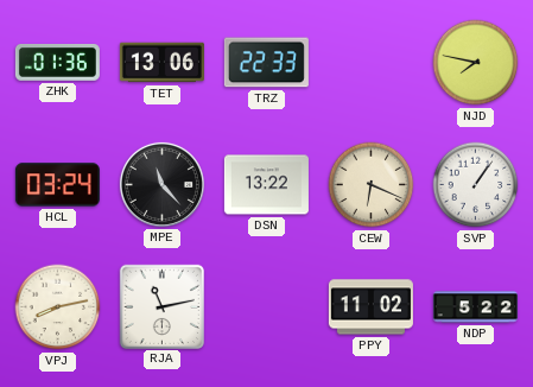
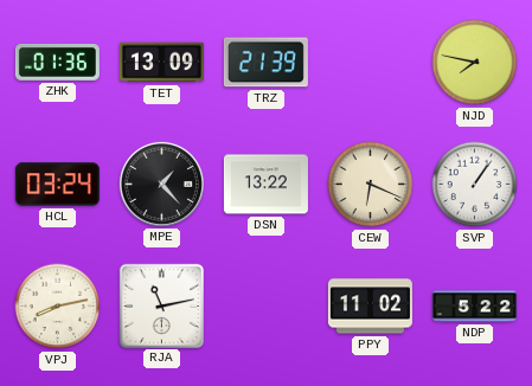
TET: 13:06 -> 13:09 (161, 63)
TRZ: 22:33 -> 21:39 (265, 63)
MPE: 11:23 -> 1:23 (161, 184)
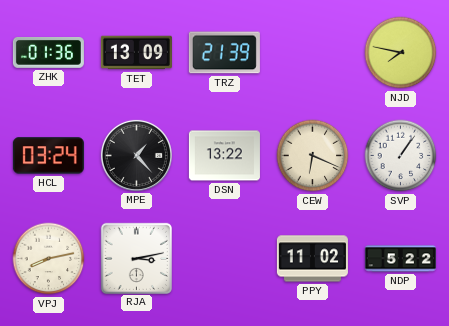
RJA: 11:13 -> 3:13 (136, 258)
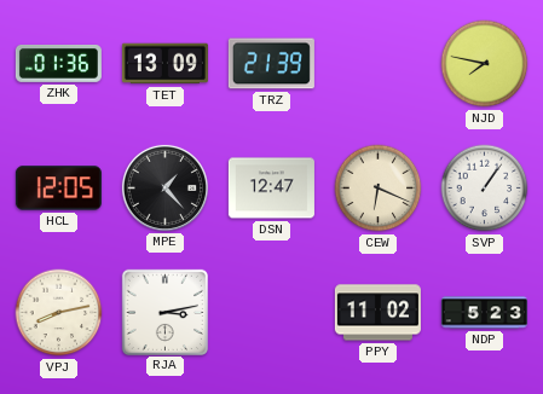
HCL: 03:24 -> 12:05 (58, 189)
DSN: 13:22 -> 12:47 (271, 189)
NDP: 5:22 -> 5:23 (484, 313)
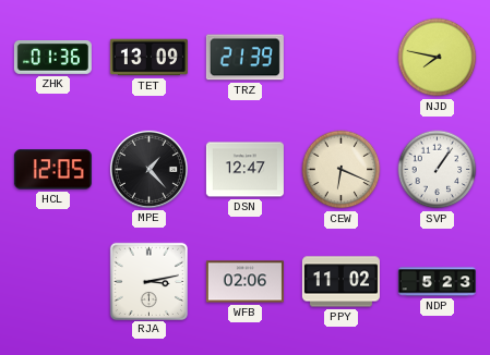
VPJ: 8:13 -> none (59, 313)
WFB: none -> 02:06 (244, 282)
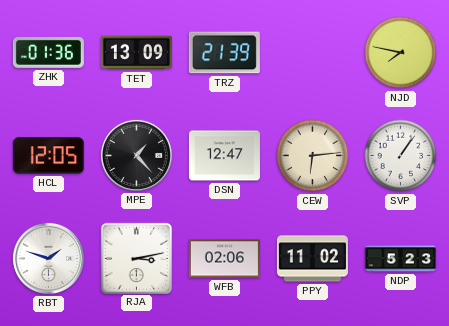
CEW: 6:19 -> 6:14 (313, 156)
RBT: none -> 1:48 (48, 258)
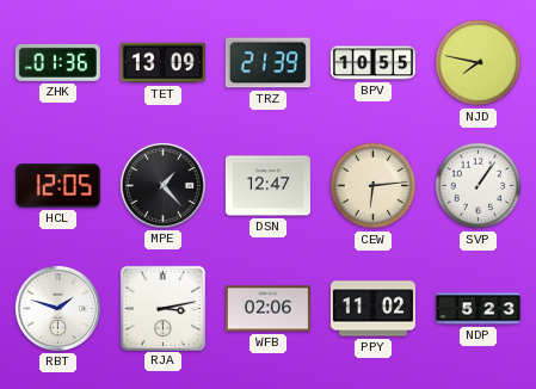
BPV: none -> 10:55 (372, 63)
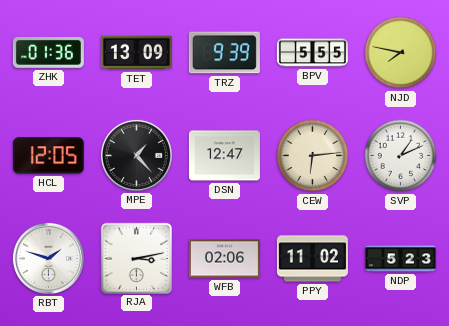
TRZ: 21:39 -> 9:39 (224, 53)
BPV: 10:55 -> 5:55 (312, 53)
SVP: 1:06 -> 1:11 (401, 156)
